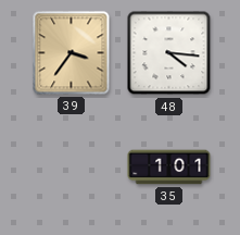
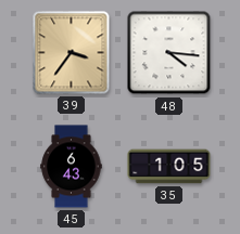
45: none -> 6:43 (72, 167)
35: 1:01 -> 1:05 (169, 167)
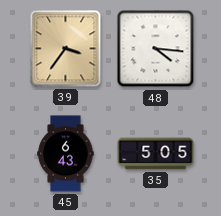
35: 1:05 -> 5:05 (156, 154)
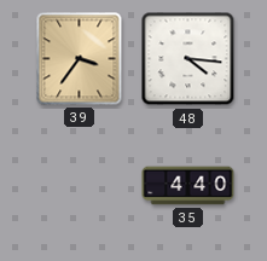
45: 6:43 -> none (66, 154)
35: 5:05 -> 4:40 (188, 186)
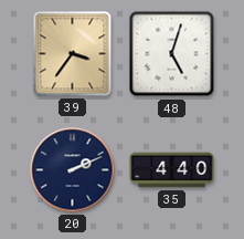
48: 4:16 -> 5:03 (172, 54)
20: none -> 2:11 (73, 170)
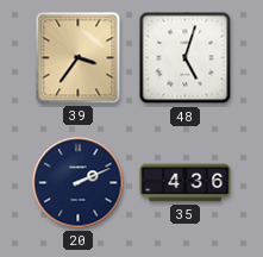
35: 4:40 -> 4:36 (186, 183)
